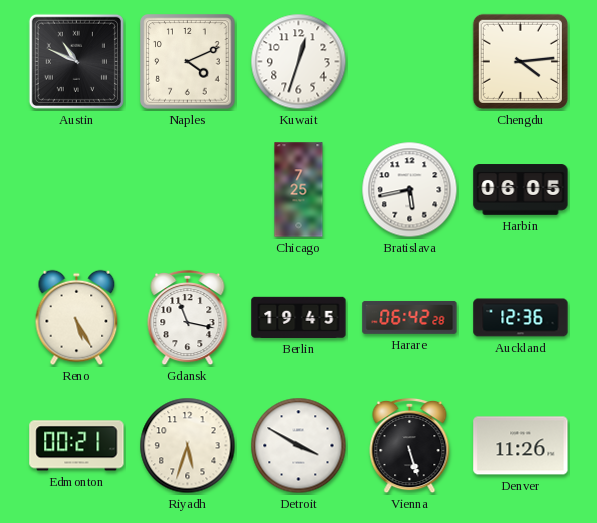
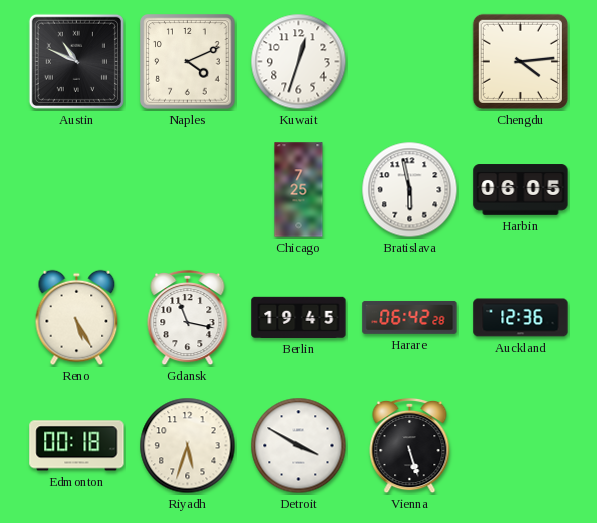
Bratislava: 5:43 -> 5:58 (410, 190)
Edmonton: 00:21 -> 00:18 (77, 446)
Denver: 11:26 -> none (521, 446)
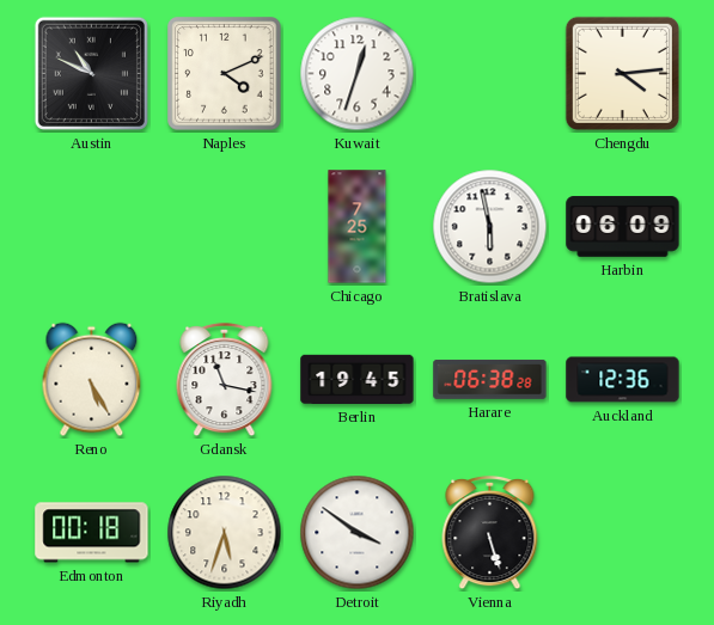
Harbin: 06:05 -> 06:09 (623, 227)
Harare: 06:42 -> 06:38 (490, 379)
Detroit: 3:50 -> 3:51 (358, 533)
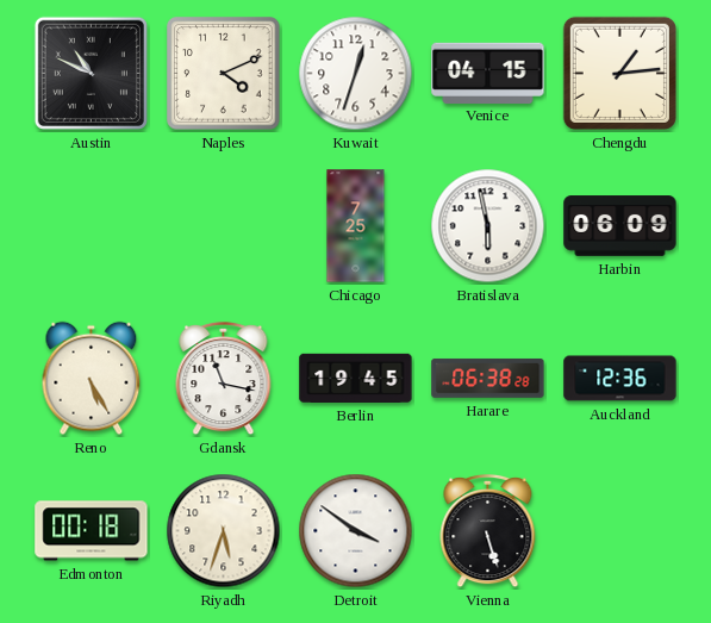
Venice: none -> 04:15 (488, 73)
Chengdu: 4:14 -> 1:14 (619, 73)
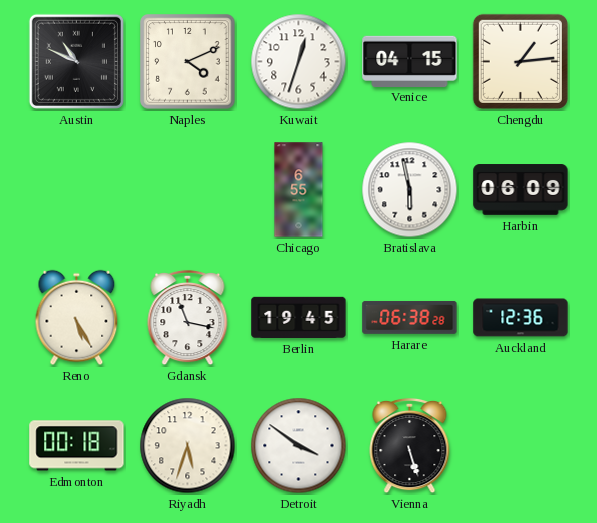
Chicago: 7:25 -> 6:55 (299, 190)
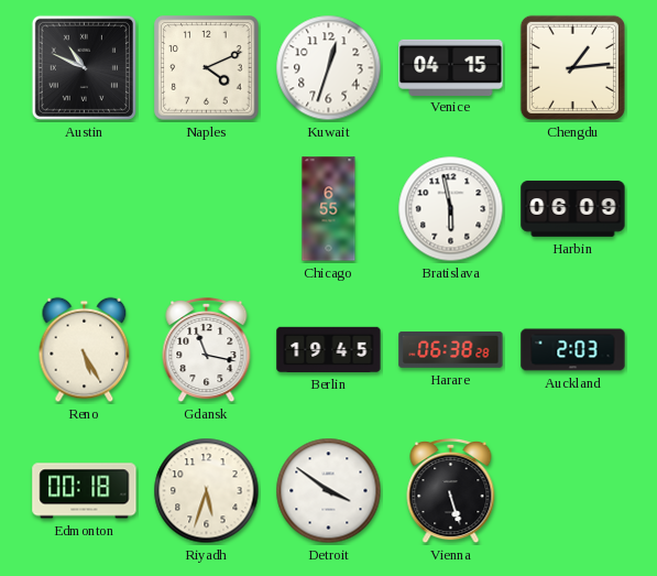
Auckland: 12:36 -> 2:03 (573, 350)
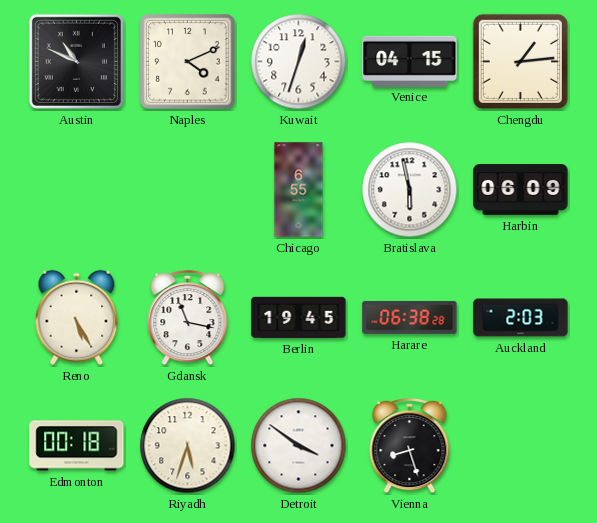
Vienna: 5:27 -> 8:27 (410, 446)
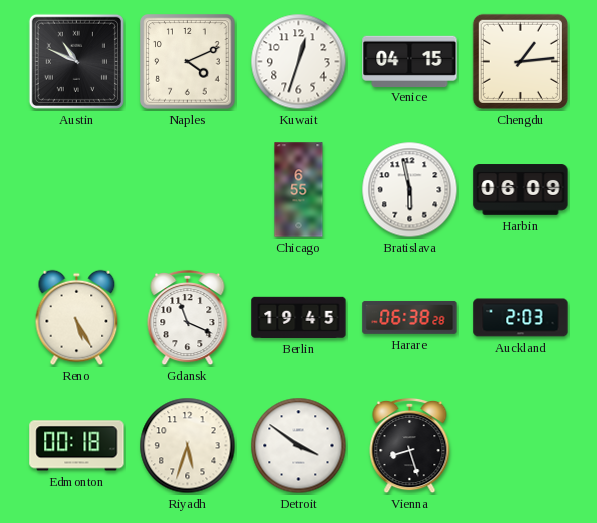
Gdansk: 11:17 -> 11:19 (188, 318)
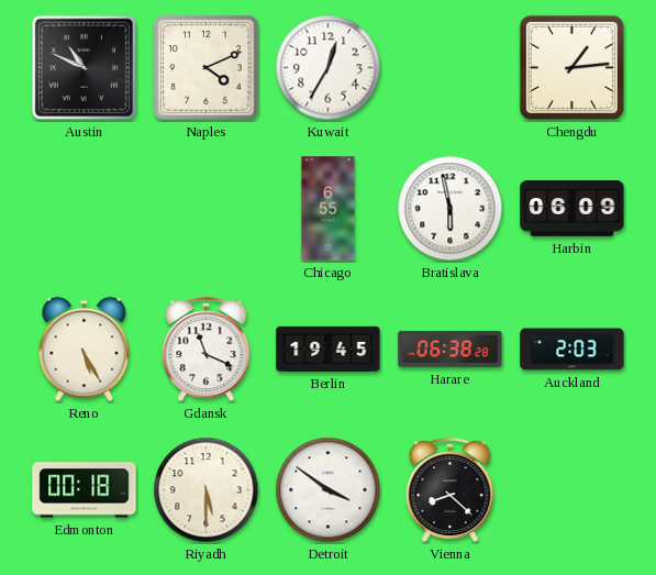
Kuwait: 12:33 -> 12:35 (329, 68)
Venice: 04:15 -> none (410, 61)
Riyadh: 5:33 -> 5:30 (207, 490)
Vienna: 8:27 -> 8:22 (451, 490)
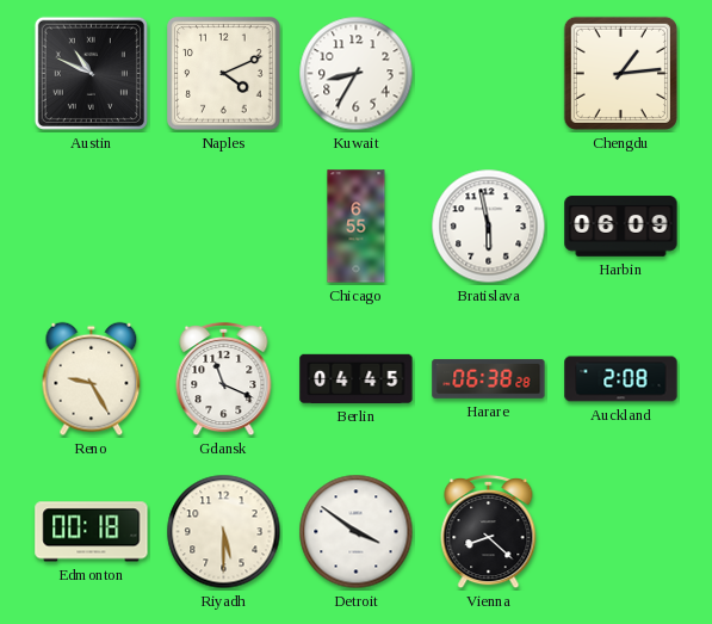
Kuwait: 12:35 -> 8:35 (357, 74)
Reno: 5:25 -> 9:25 (92, 379)
Berlin: 19:45 -> 04:45 (357, 378)
Auckland: 2:03 -> 2:08 (621, 379)
